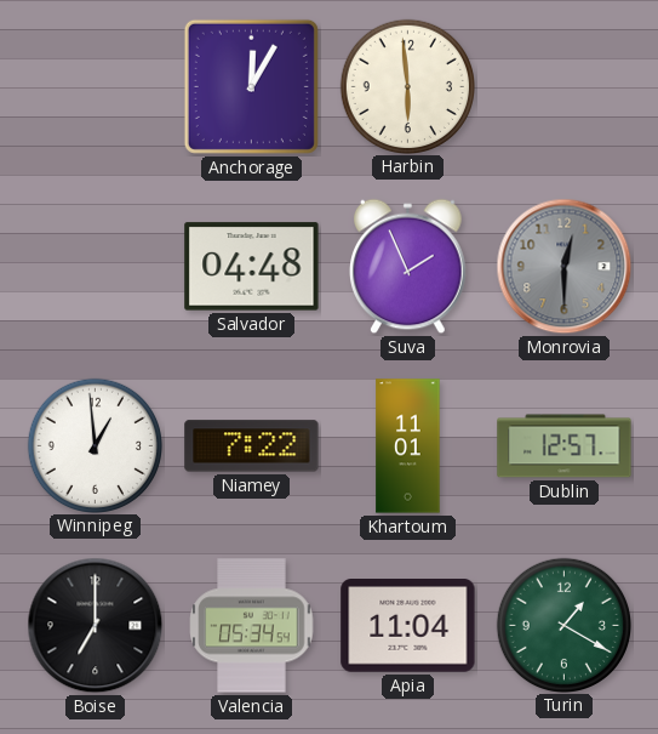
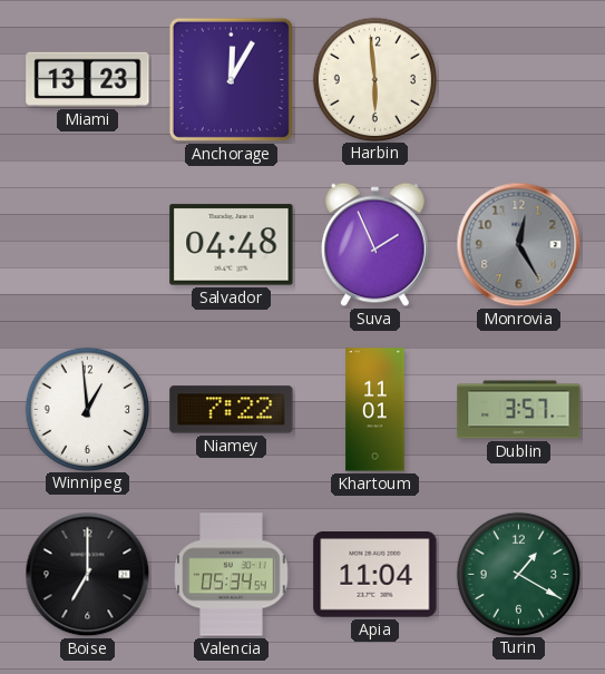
Miami: none -> 13:23 (88, 79)
Monrovia: 12:30 -> 12:25 (519, 245)
Dublin: 12:57 -> 3:57 (519, 410)
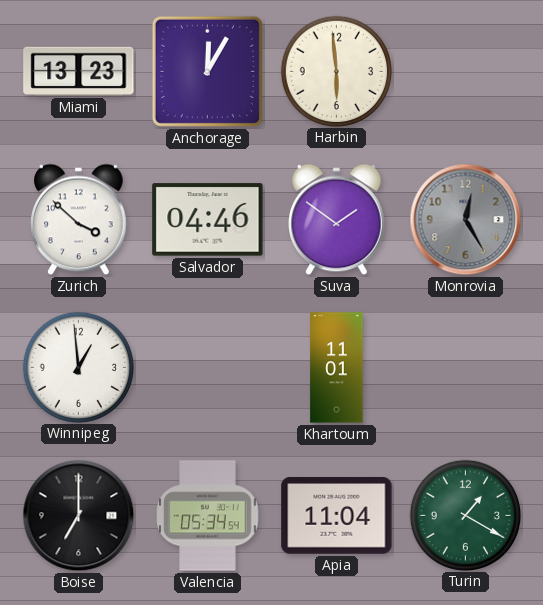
Zurich: none -> 3:52 (79, 220)
Salvador: 04:48 -> 04:46 (208, 220)
Suva: 1:56 -> 1:51 (337, 220)
Niamey: 7:22 -> none (232, 410)
Dublin: 3:57 -> none (519, 410)
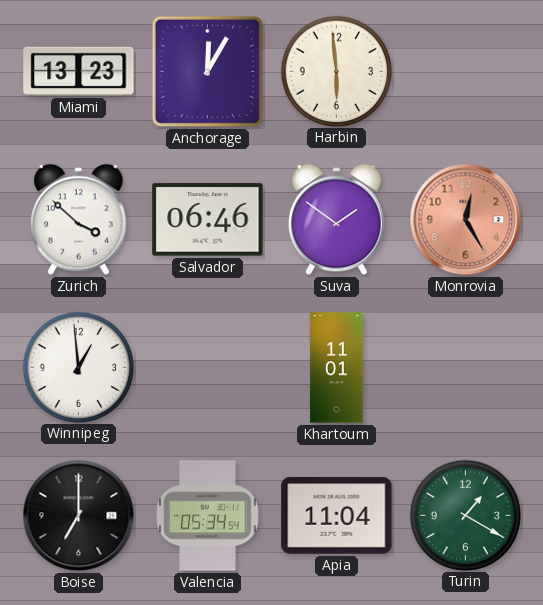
Salvador: 04:46 -> 06:46 (208, 220)
Monrovia dial: grey -> salmon (466, 220)
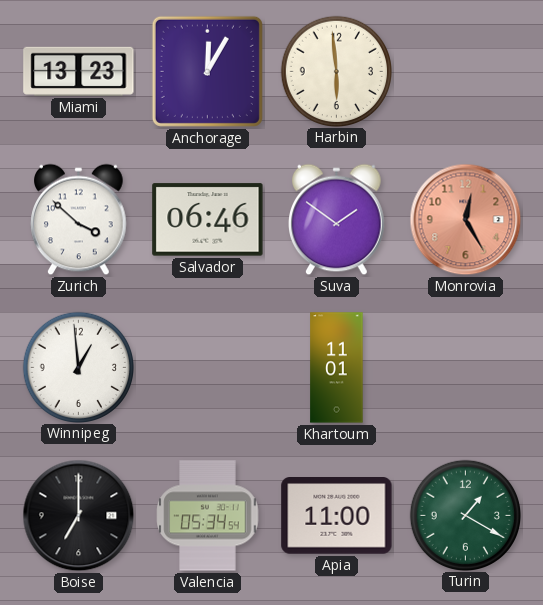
Apia: 11:04 -> 11:00 (337, 516)
